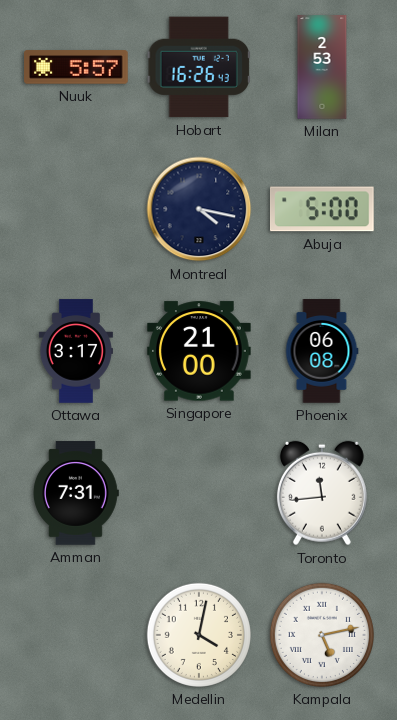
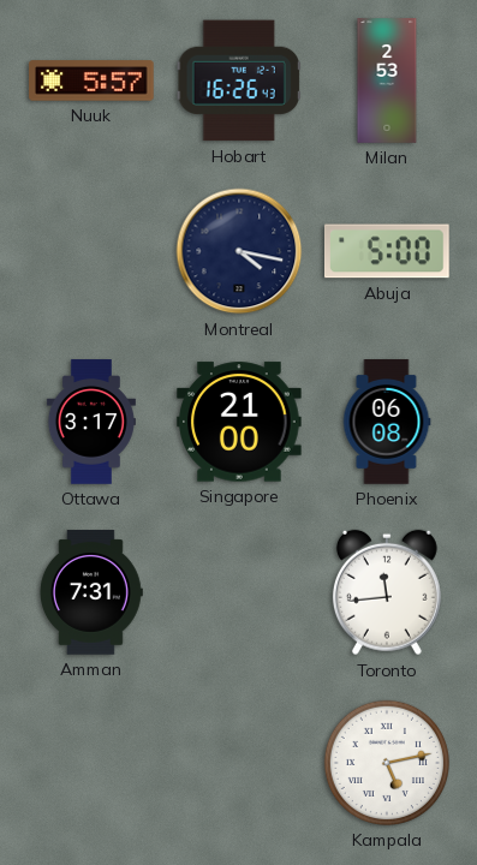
Medellin: 4:02 -> none (199, 635)
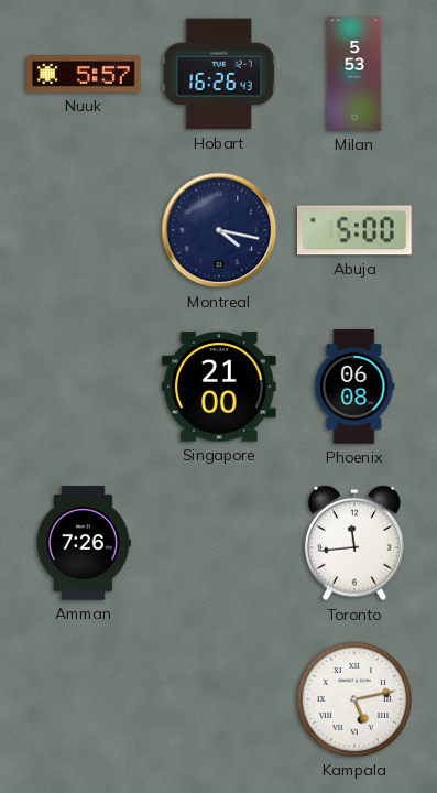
Milan: 2:53 -> 5:53 (354, 74)
Ottawa: 3:17 -> none (91, 422)
Amman: 7:31 -> 7:26 (84, 543)
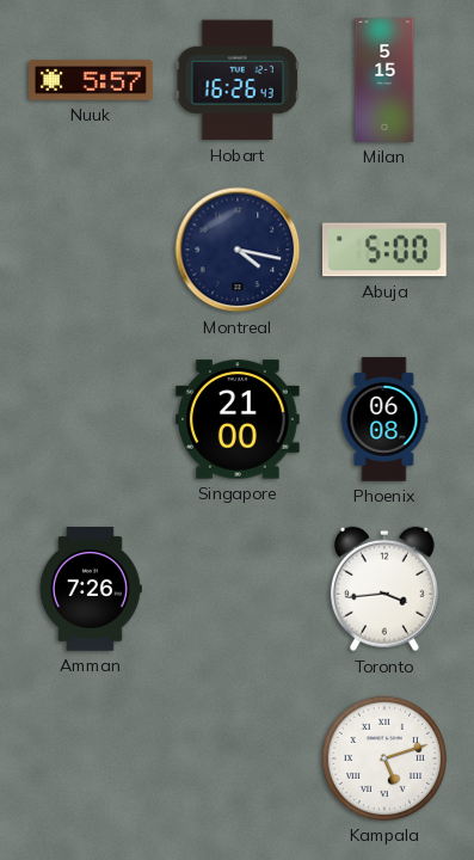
Milan: 5:53 -> 5:15 (384, 80)
Toronto: 11:44 -> 3:44 (384, 589)
Kampala: 5:13 -> 5:12 (384, 758)
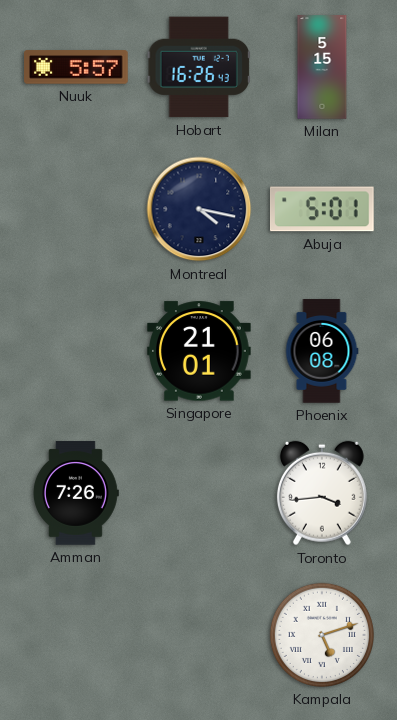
Abuja: 5:00 -> 5:01 (323, 209)
Singapore: 21:00 -> 21:01 (200, 351)
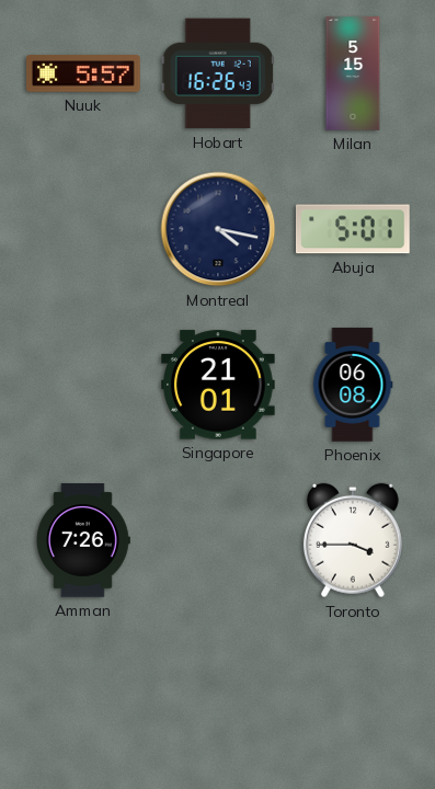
Toronto: 3:44 -> 3:45 (353, 540)
Kampala: 5:12 -> none (322, 635)
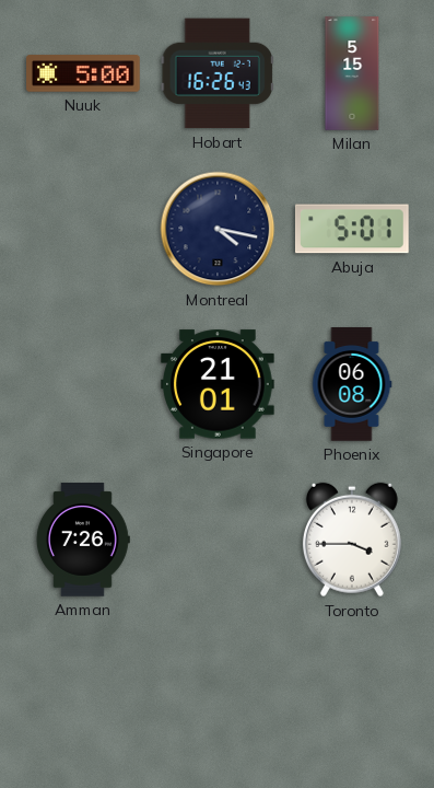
Nuuk: 5:57 -> 5:00 (83, 73)
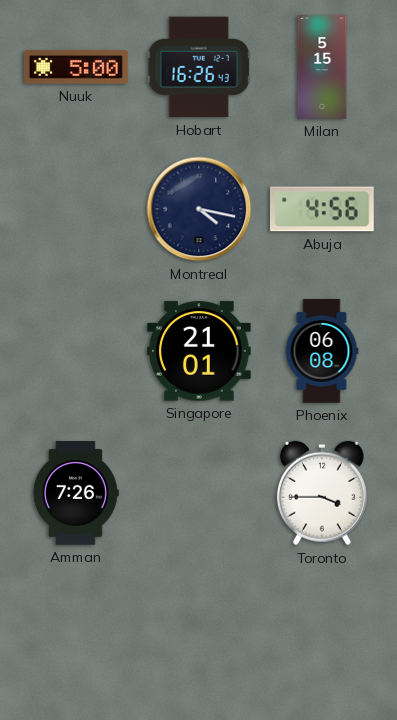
Abuja: 5:01 -> 4:56 (323, 209)
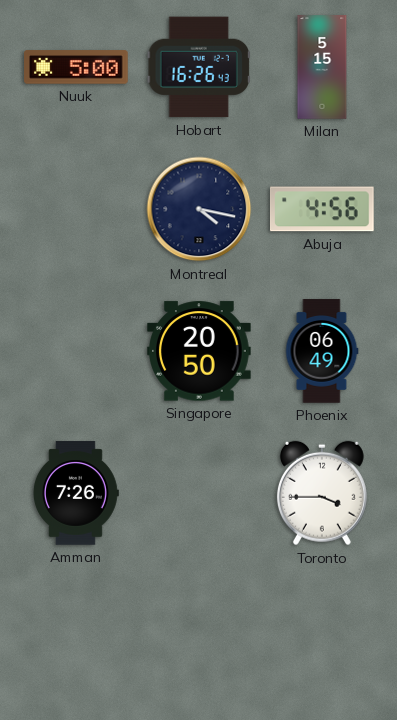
Singapore: 21:01 -> 20:50 (200, 351)
Phoenix: 06:08 -> 06:49 (322, 351)
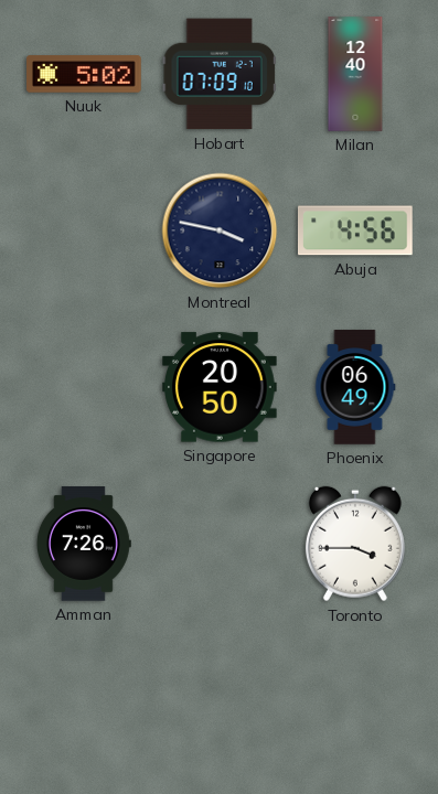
Nuuk: 5:00 -> 5:02 (84, 74)
Hobart: 16:26 -> 07:09 (218, 74)
Milan: 5:15 -> 12:40 (355, 74)
Montreal: 4:17 -> 3:47 (220, 230)
